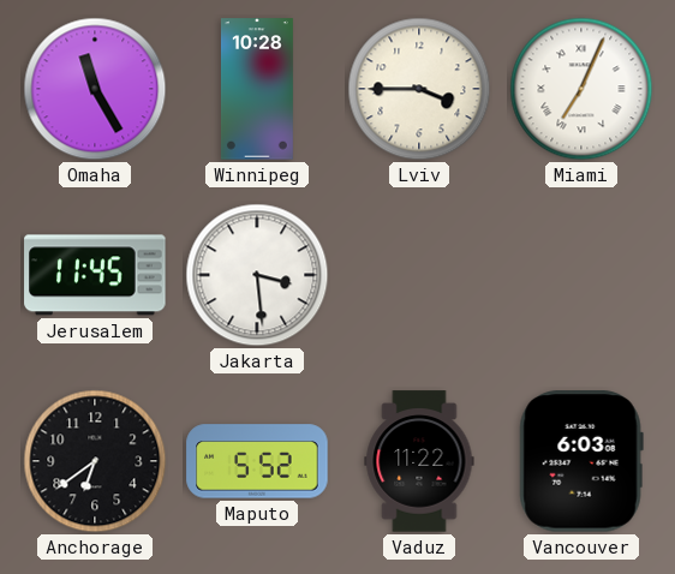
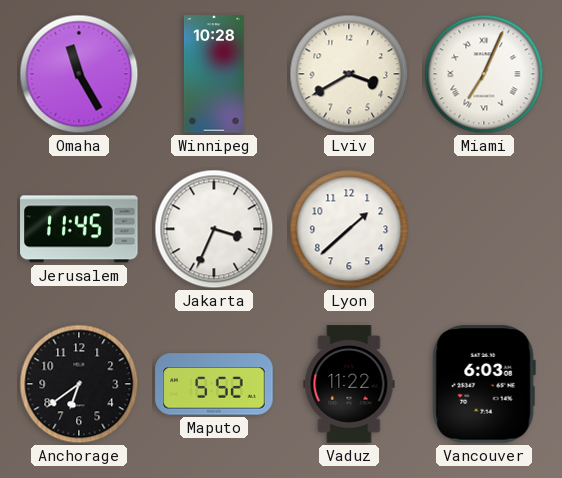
Lviv: 3:45 -> 3:40 (349, 74)
Jakarta: 3:29 -> 3:34 (214, 229)
Lyon: none -> 1:38 (349, 229)
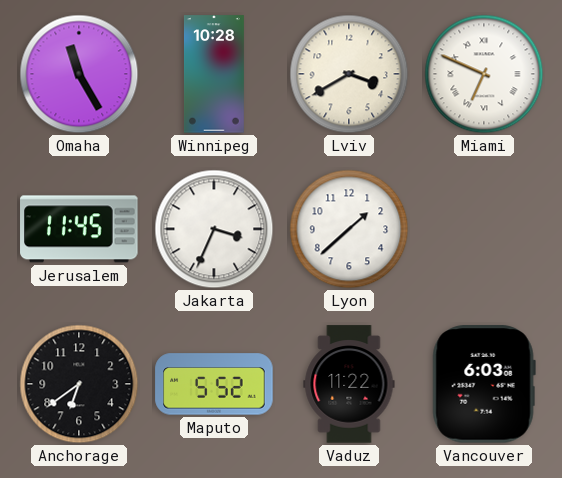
Miami: 7:04 -> 6:49 (484, 74)
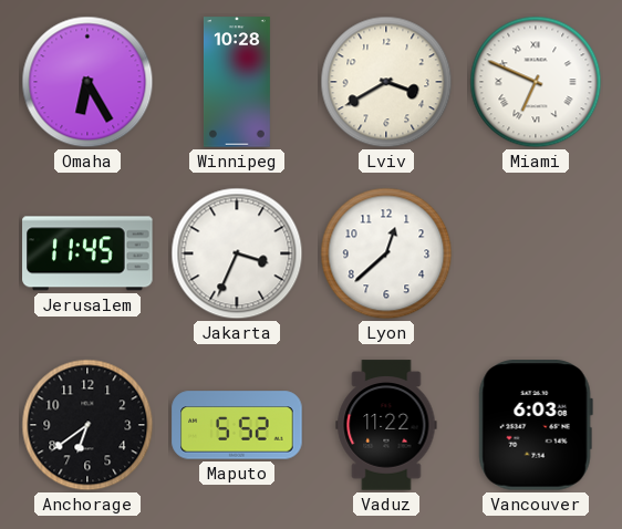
Omaha: 11:25 -> 6:25 (87, 82)
Lyon: 1:38 -> 12:38 (386, 253)
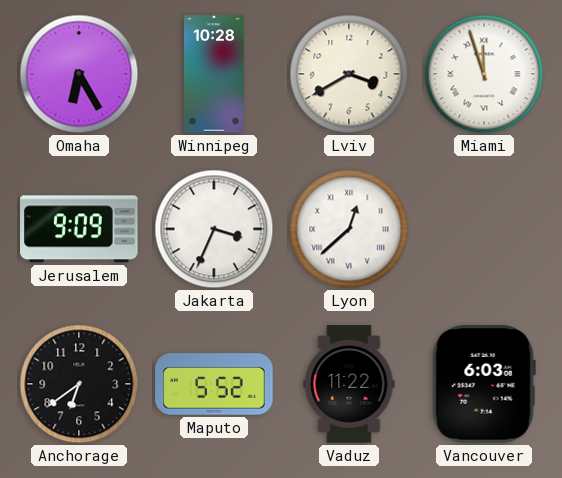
Miami: 6:49 -> 11:57 (484, 74)
Jerusalem: 11:45 -> 9:09 (79, 229)
Lyon numerals: Arabic -> Roman (349, 229)
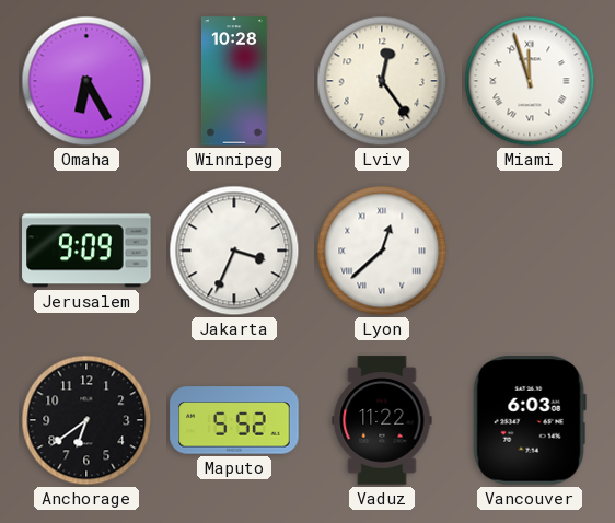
Lviv: 3:40 -> 12:24 (382, 81)
